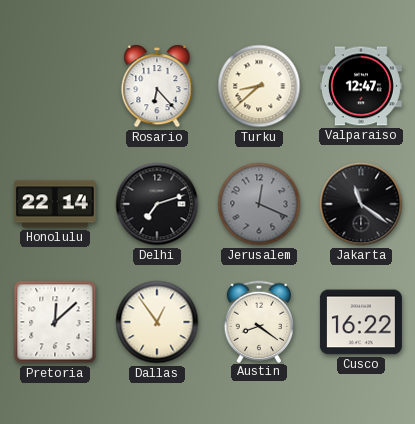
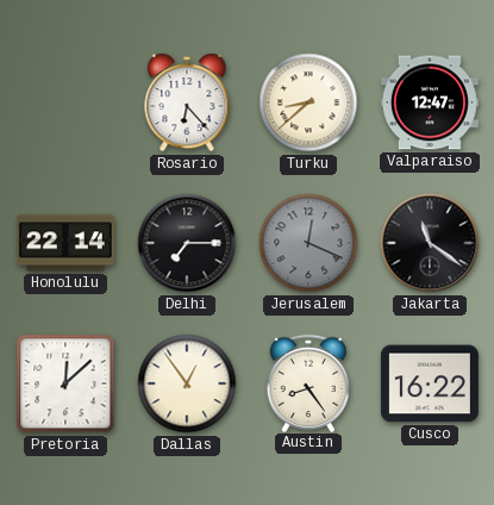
Delhi: 7:12 -> 7:15 (187, 243)
Austin: 8:21 -> 8:24 (308, 382)
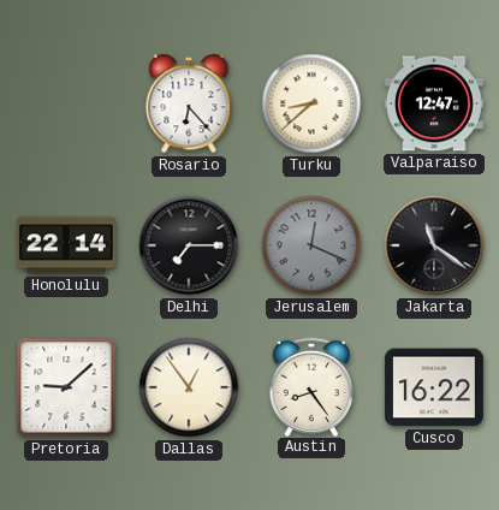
Pretoria: 12:08 -> 9:08 (66, 387)
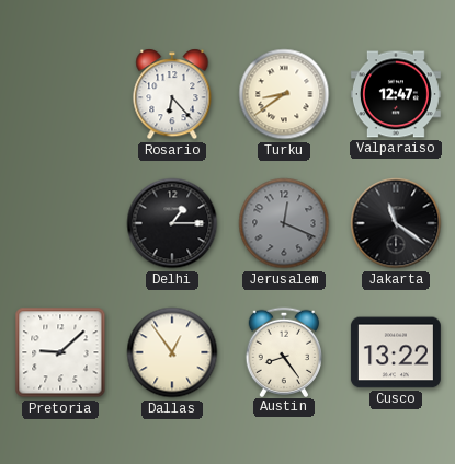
Turku: 8:38 -> 8:39 (284, 94)
Honolulu: 22:14 -> none (66, 245)
Delhi: 7:15 -> 1:15 (172, 223)
Cusco: 16:22 -> 13:22 (396, 352)
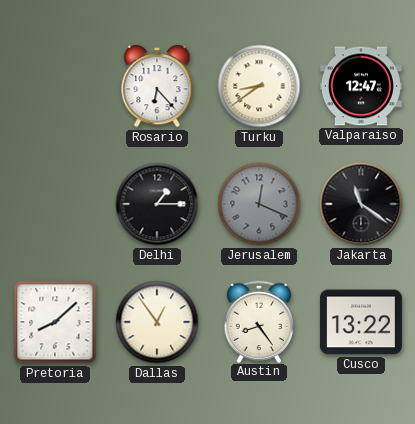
Pretoria: 9:08 -> 8:08 (55, 322)
